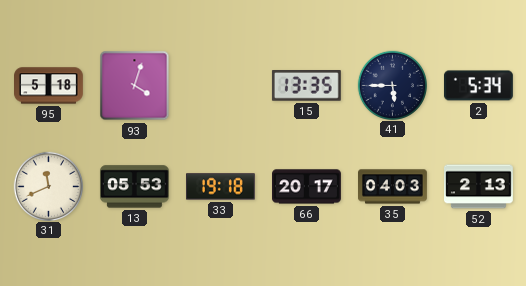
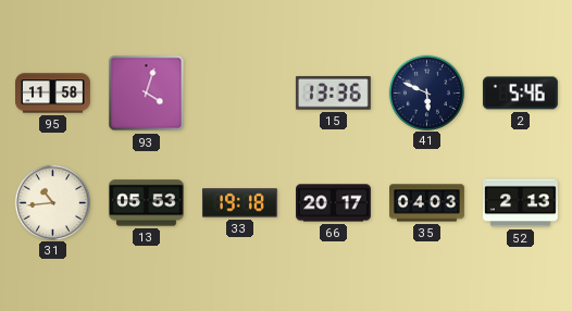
95: 5:18 -> 11:58 (53, 94)
15: 13:35 -> 13:36 (333, 94)
41: 5:45 -> 5:49 (426, 92)
2: 5:34 -> 5:46 (521, 94)
31: 11:41 -> 10:44 (52, 202)
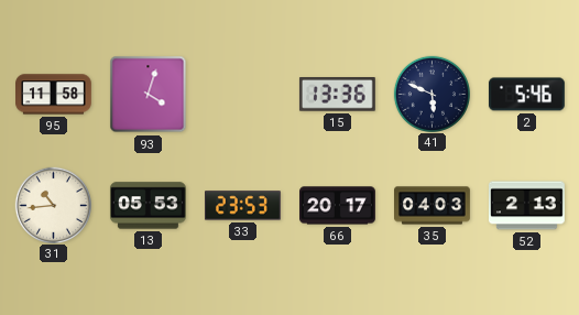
33: 19:18 -> 23:53 (243, 206)
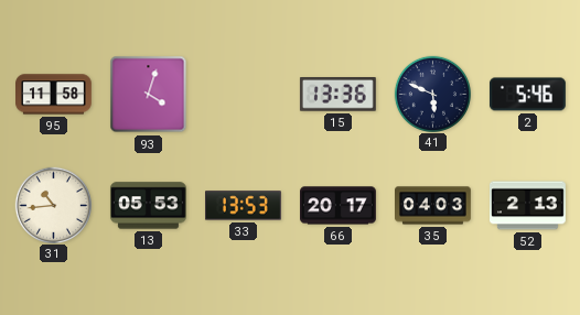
33: 23:53 -> 13:53 (244, 206)
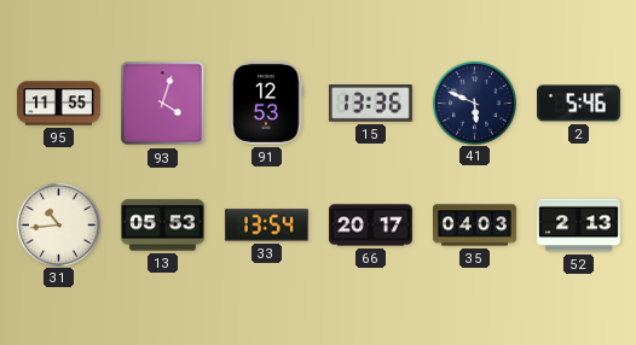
95: 11:58 -> 11:55 (59, 104)
91: none -> 12:53 (266, 103)
33: 13:53 -> 13:54 (267, 226)
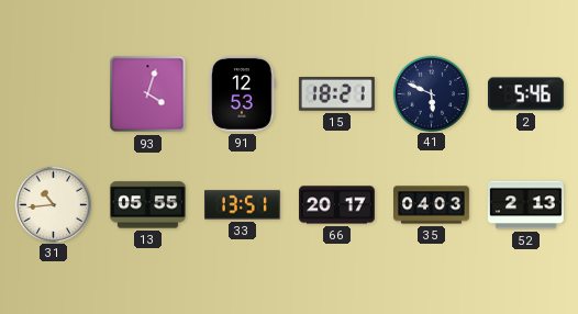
95: 11:55 -> none (59, 104)
15: 13:36 -> 18:21 (336, 94)
13: 05:53 -> 05:55 (147, 205)
33: 13:54 -> 13:51 (243, 205)
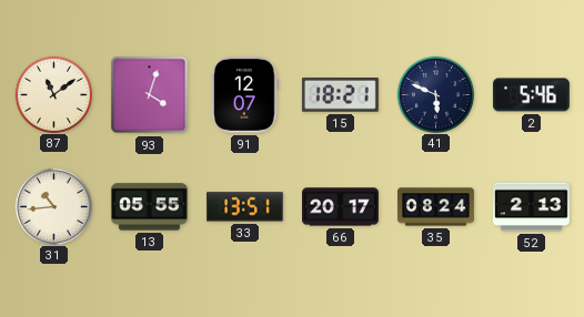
87: none -> 11:09 (53, 94)
91: 12:53 -> 12:07 (244, 94)
35: 04:03 -> 08:24 (436, 207)
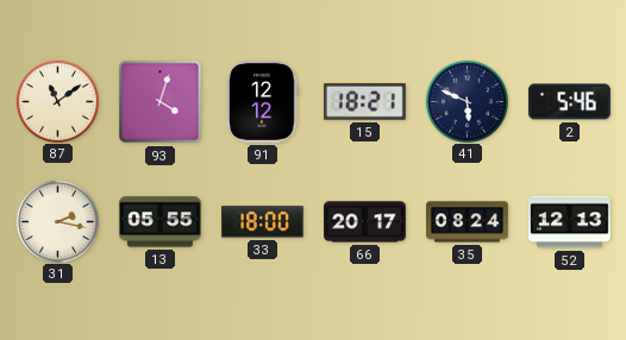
91: 12:07 -> 12:12 (262, 101)
31: 10:44 -> 2:17 (57, 221)
33: 13:51 -> 18:00 (263, 222)
52: 2:13 -> 12:13 (570, 222)
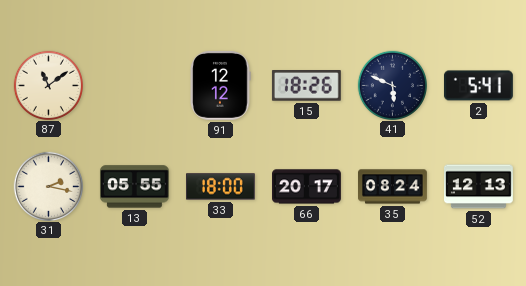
93: 4:03 -> none (161, 102)
15: 18:21 -> 18:26 (306, 86)
2: 5:46 -> 5:41 (479, 86)
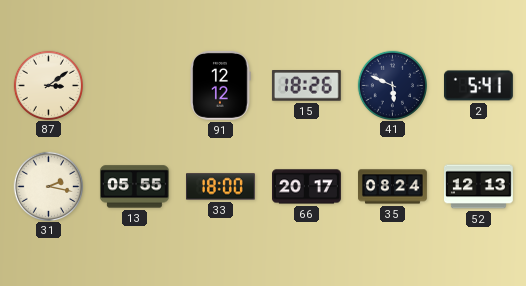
87: 11:09 -> 3:09 (48, 85)
